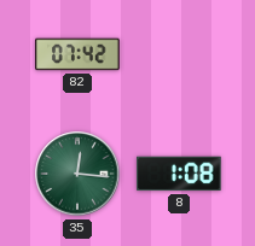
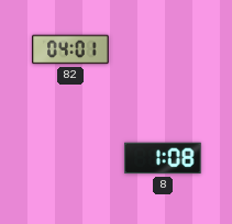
82: 07:42 -> 04:01 (70, 49)
35: 12:16 -> none (77, 174)
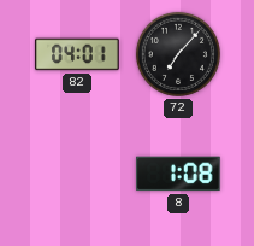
72: none -> 7:07 (178, 54)
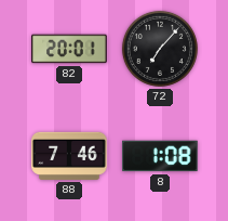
82: 04:01 -> 20:01 (69, 49)
88: none -> 7:46 (69, 156)
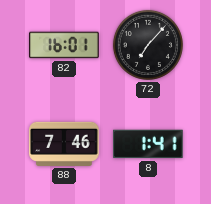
82: 20:01 -> 16:01 (64, 45)
8: 1:08 -> 1:41 (148, 144)
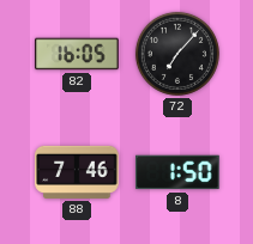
82: 16:01 -> 16:05 (77, 54)
8: 1:41 -> 1:50 (177, 172)
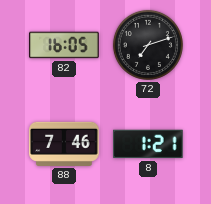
72: 7:07 -> 7:12 (148, 45)
8: 1:50 -> 1:21 (148, 144)
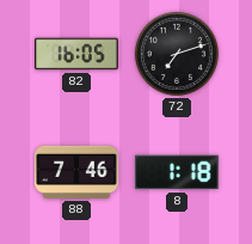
8: 1:21 -> 1:18 (177, 172)
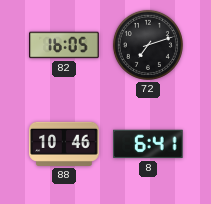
88: 7:46 -> 10:46 (64, 144)
8: 1:18 -> 6:41 (148, 144)
